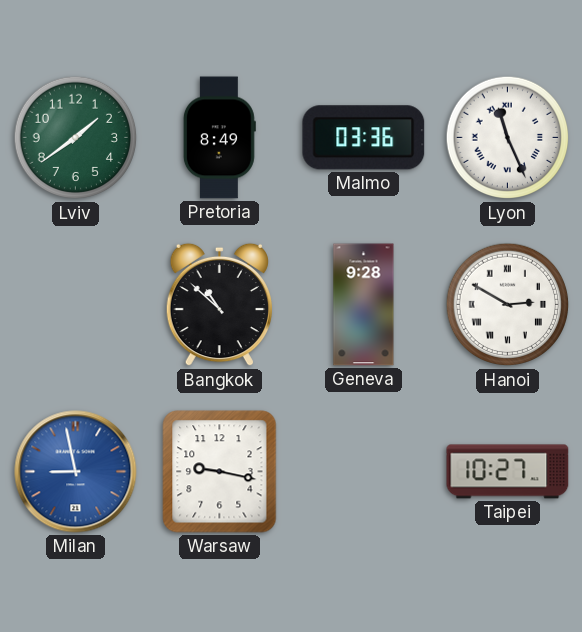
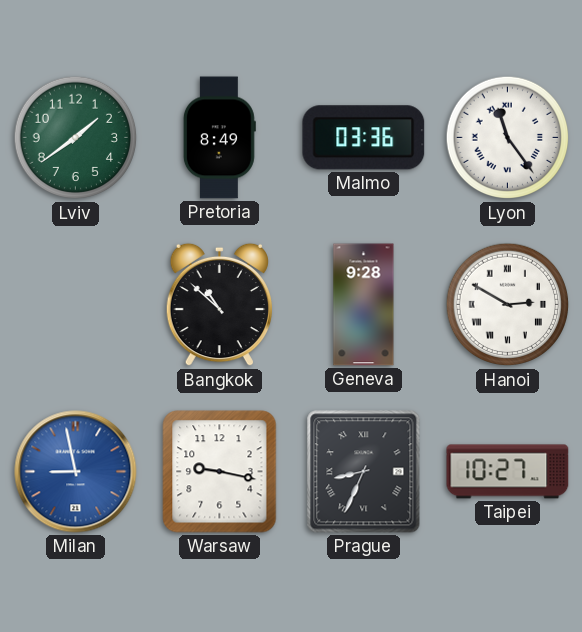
Lyon: 11:26 -> 11:24 (508, 138)
Prague: none -> 8:34 (364, 472)
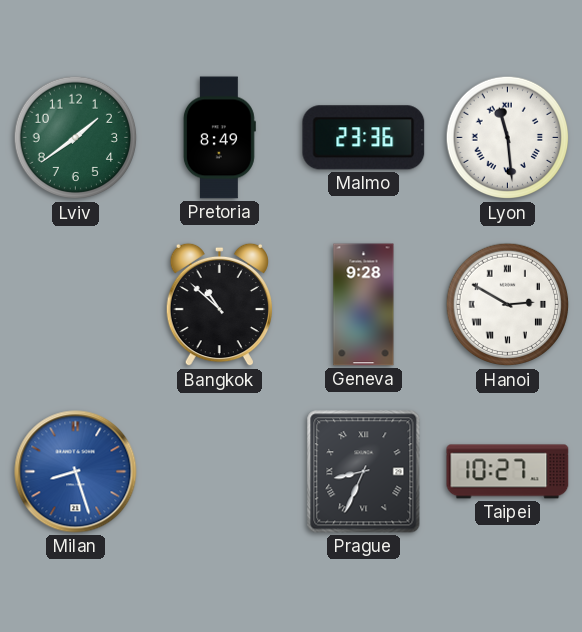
Malmo: 03:36 -> 23:36 (364, 138)
Lyon: 11:24 -> 11:29 (508, 138)
Milan: 8:58 -> 8:27 (76, 472)
Warsaw: 9:17 -> none (220, 472)
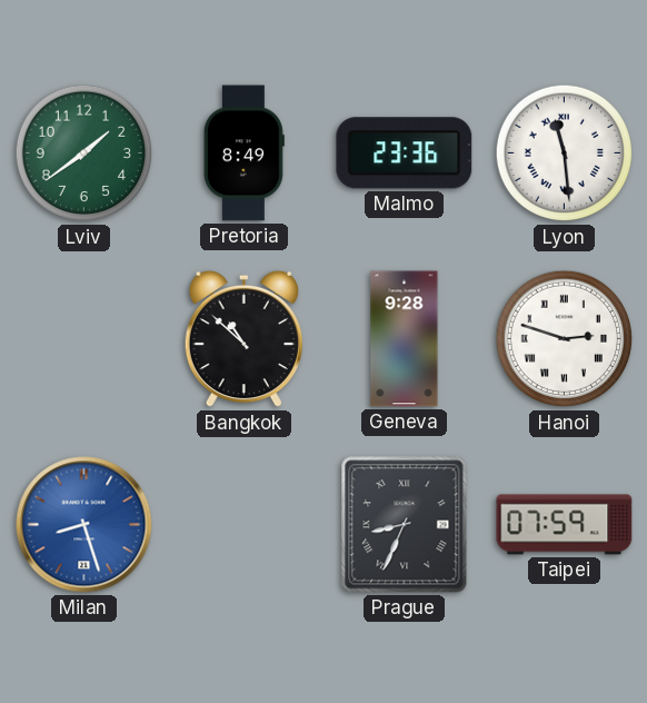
Hanoi: 2:50 -> 2:48 (565, 339)
Taipei: 10:27 -> 07:59 (565, 525)
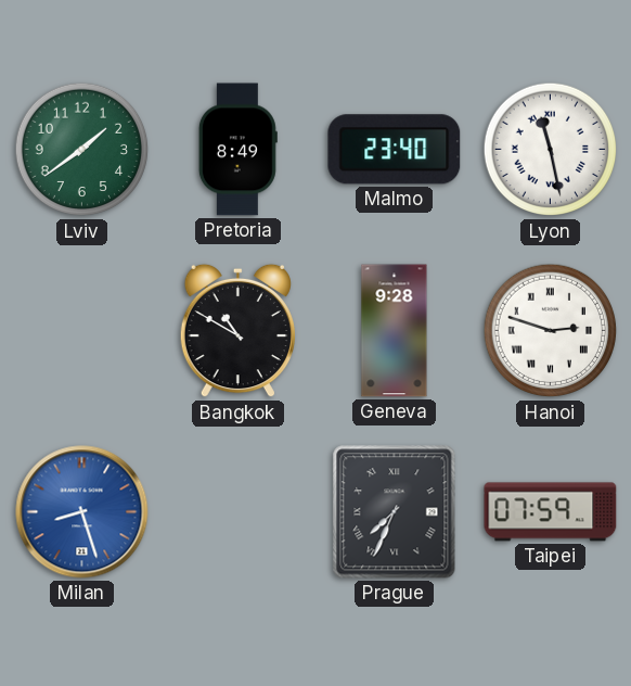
Malmo: 23:36 -> 23:40 (395, 150)
Lyon: 11:29 -> 11:28 (551, 150)
Bangkok: 10:52 -> 10:50 (237, 331)
Prague: 8:34 -> 7:34 (395, 512)
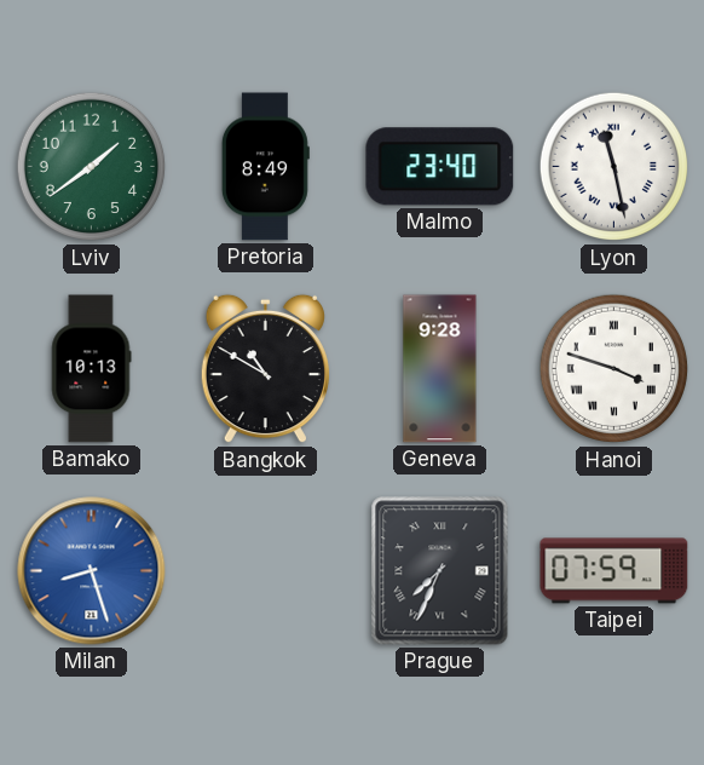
Bamako: none -> 10:13 (91, 369)
Hanoi: 2:48 -> 3:48 (614, 369)
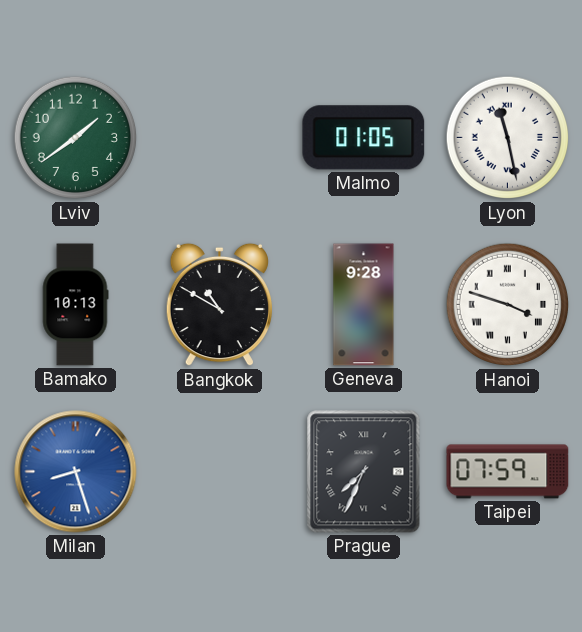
Pretoria: 8:49 -> none (265, 167)
Malmo: 23:40 -> 01:05 (364, 138)
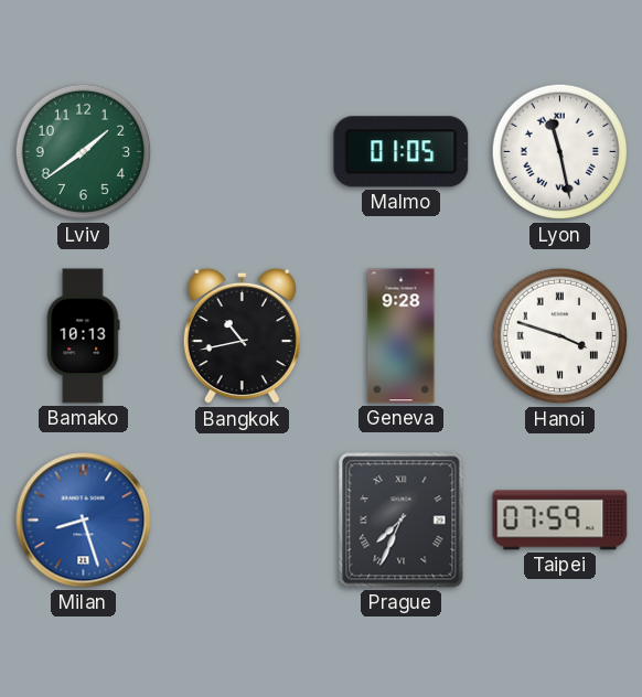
Bangkok: 10:50 -> 10:43 (242, 336)
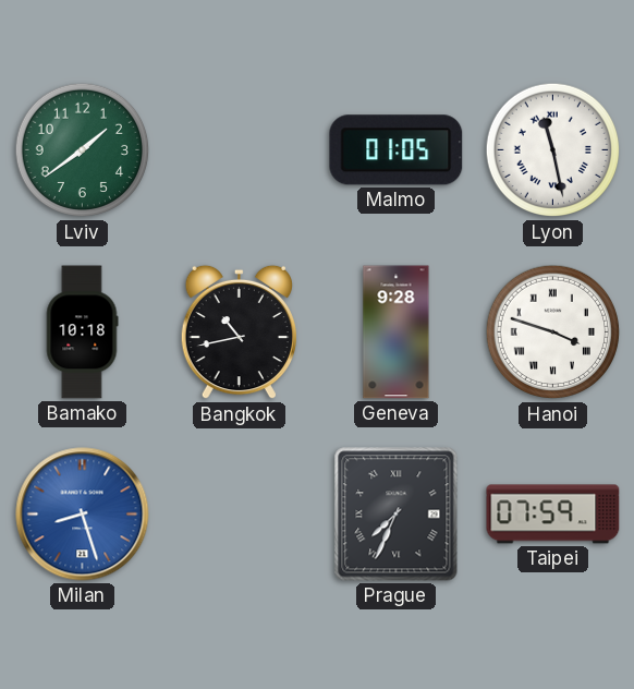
Bamako: 10:13 -> 10:18 (82, 333)
